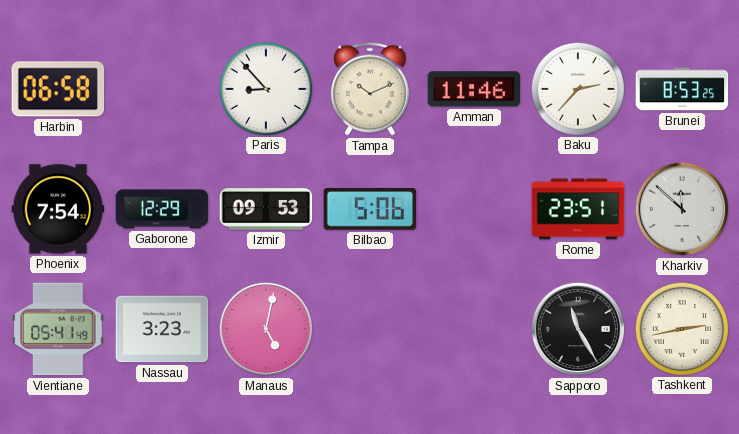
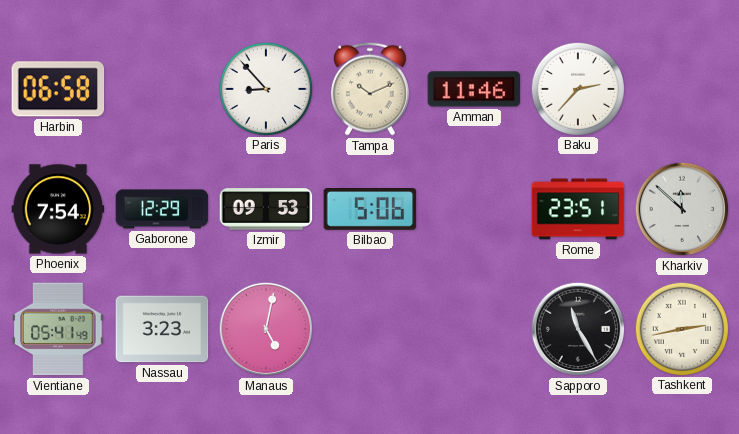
Brunei: 8:53 -> none (682, 89)
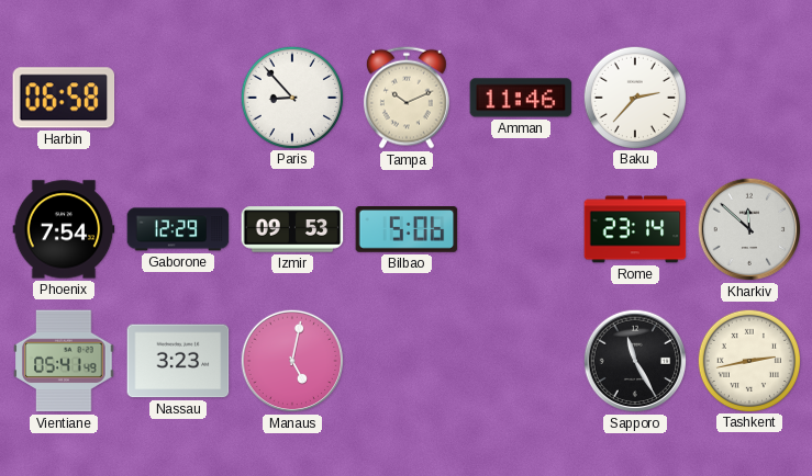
Rome: 23:51 -> 23:14 (635, 229)
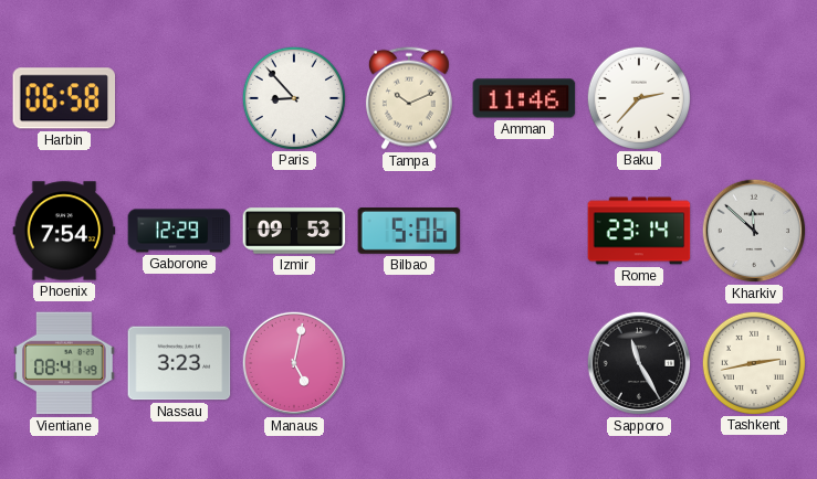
Vientiane: 05:41 -> 08:41 (64, 363)
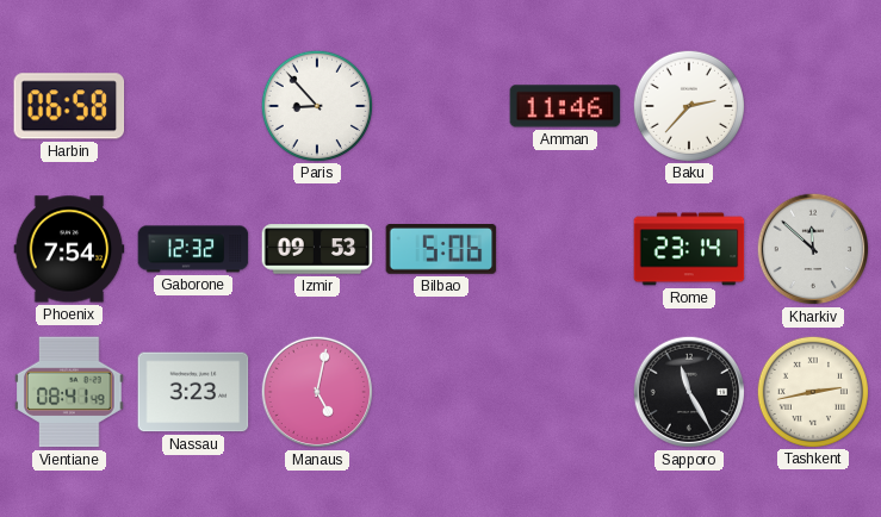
Tampa: 10:11 -> none (409, 98)
Gaborone: 12:29 -> 12:32 (193, 249)
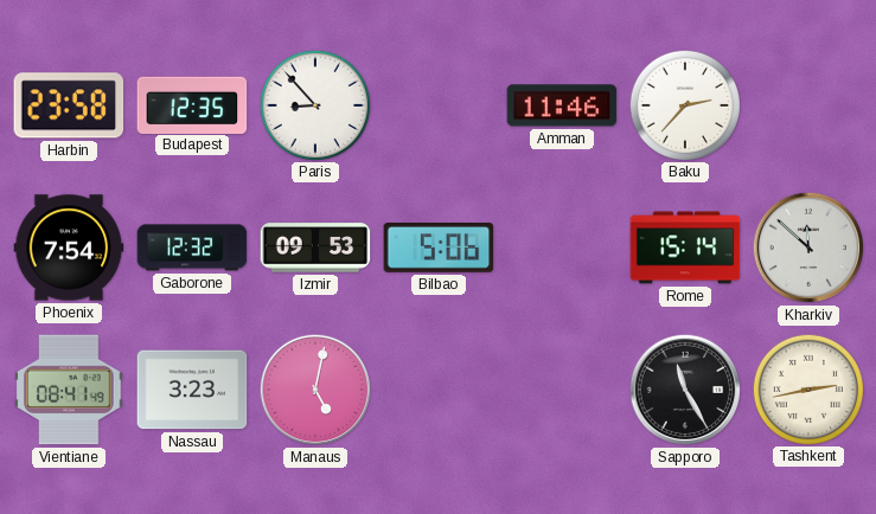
Harbin: 06:58 -> 23:58 (69, 105)
Budapest: none -> 12:35 (192, 104)
Rome: 23:14 -> 15:14 (685, 248)
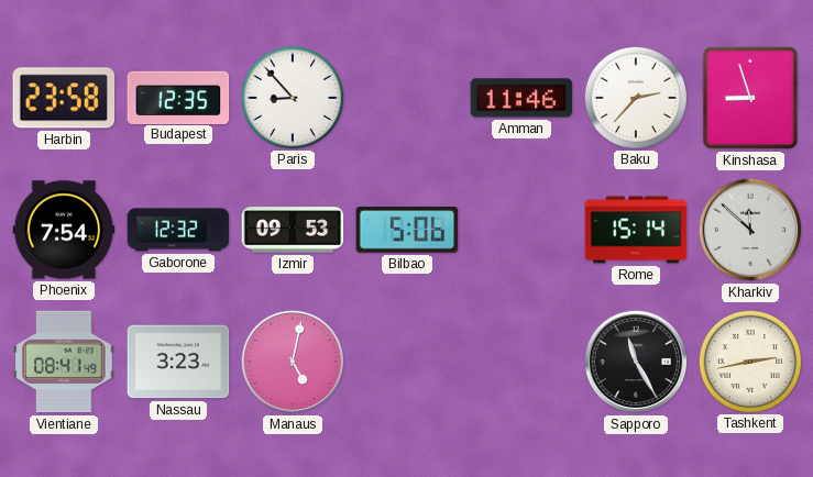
Kinshasa: none -> 8:57 (750, 98)
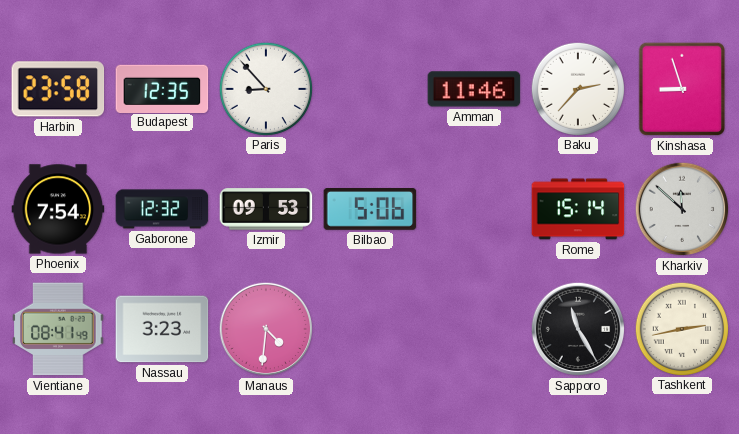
Manaus: 5:02 -> 4:31 (266, 329)
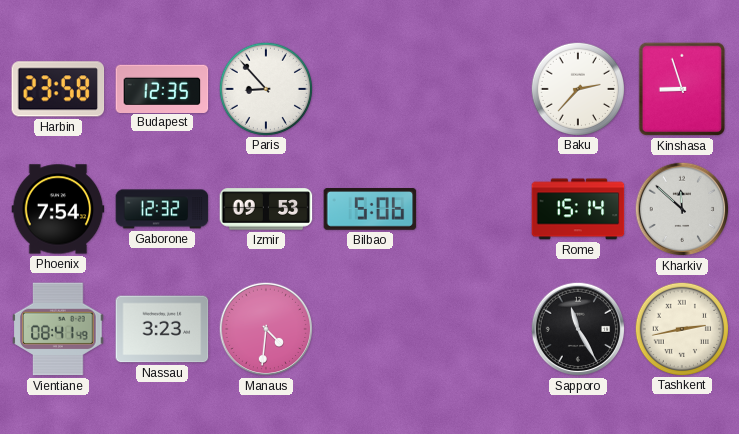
Amman: 11:46 -> none (474, 89)
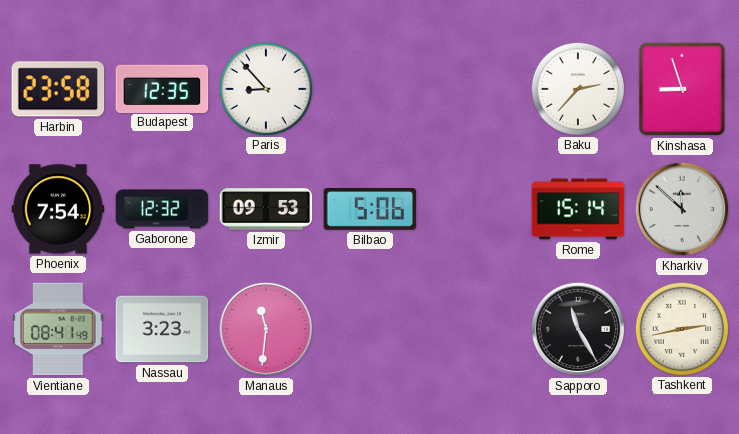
Manaus: 4:31 -> 11:31 (266, 329)
